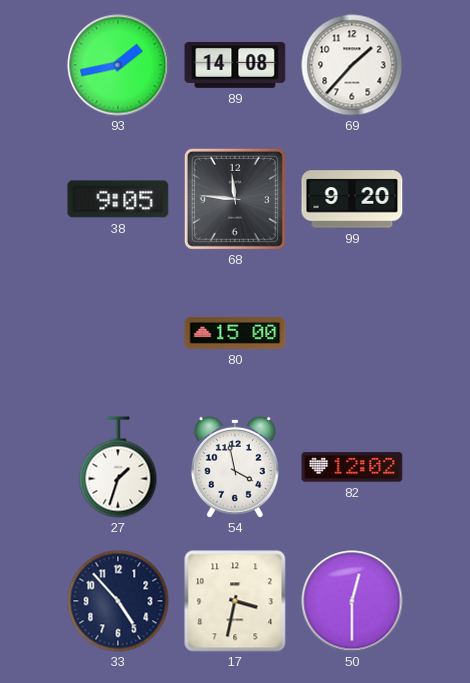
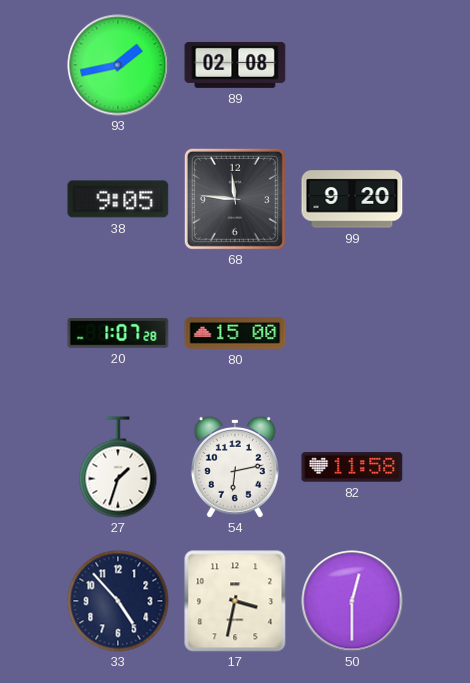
89: 14:08 -> 02:08 (235, 65)
69: 1:37 -> none (352, 65)
20: none -> 1:07 (118, 333)
54: 3:58 -> 6:13 (235, 467)
82: 12:02 -> 11:58 (352, 467)
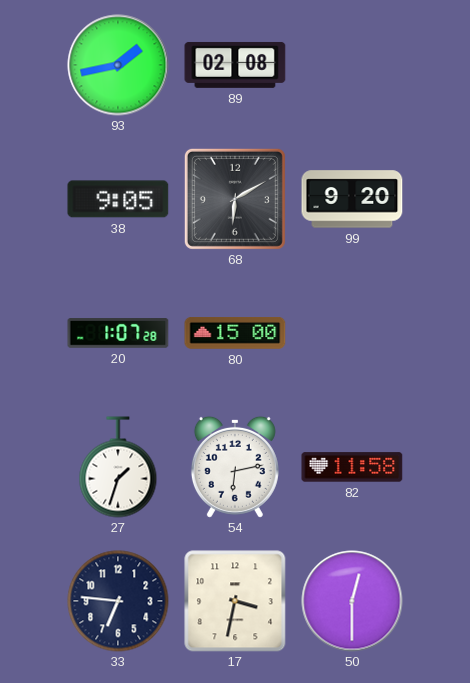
68: 11:46 -> 6:10 (235, 199)
33: 4:53 -> 6:46 (118, 601)
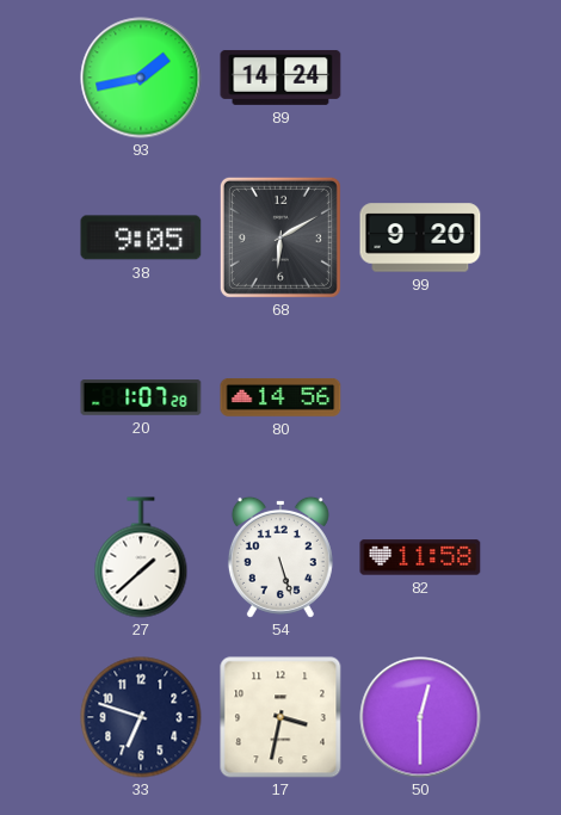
89: 02:08 -> 14:24 (280, 78)
80: 15:00 -> 14:56 (280, 399)
27: 1:33 -> 1:38 (141, 557)
54: 6:13 -> 5:27 (280, 557)
33: 6:46 -> 6:48 (141, 717)
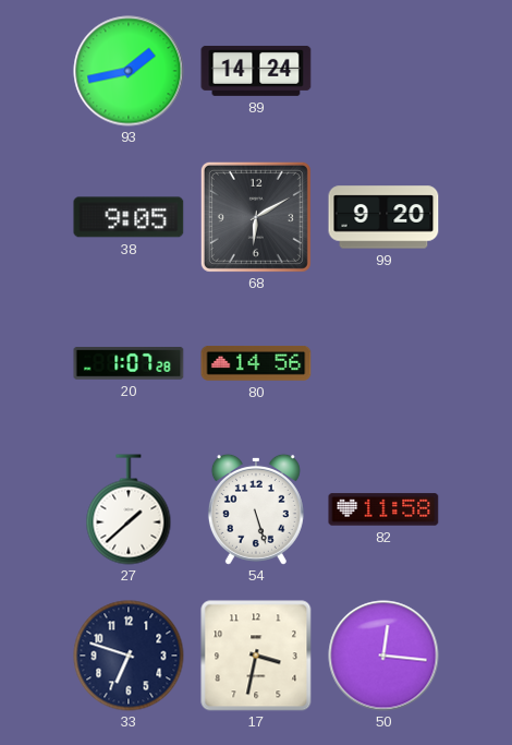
50: 12:30 -> 12:16 (383, 656)
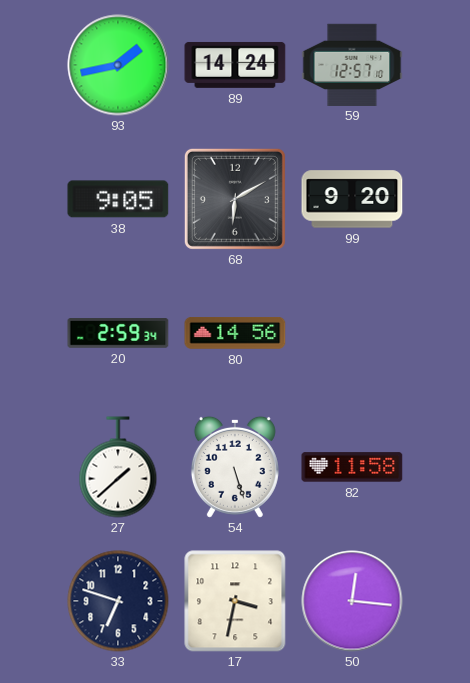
59: none -> 12:57 (352, 64)
20: 1:07 -> 2:59 (118, 333)
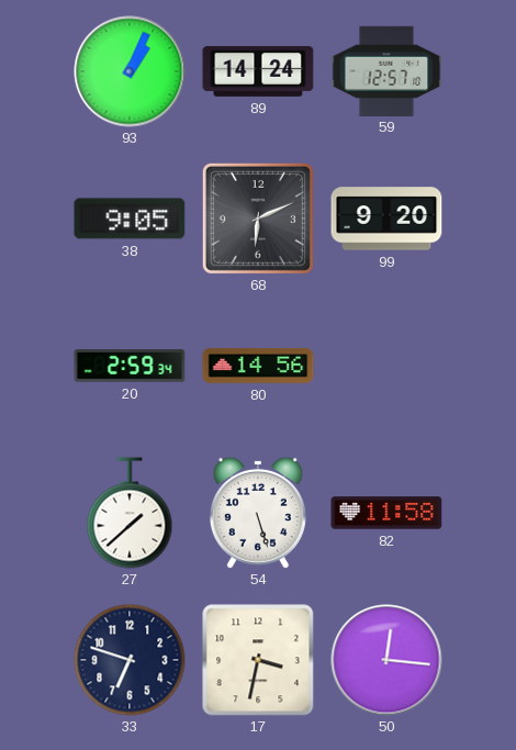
93: 1:43 -> 1:04 (130, 71)
68: 6:10 -> 6:11 (258, 219)
